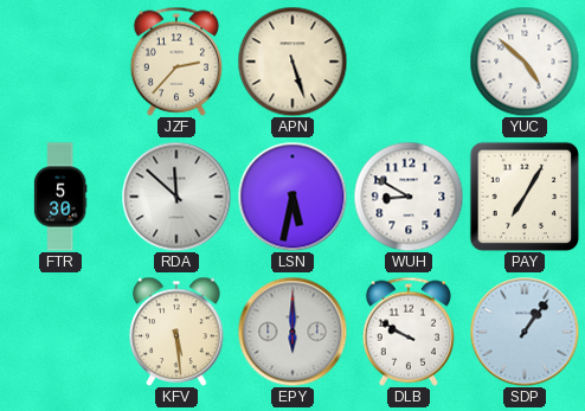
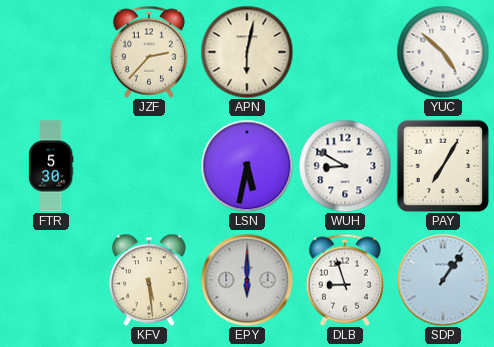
APN: 5:27 -> 6:02 (247, 52)
RDA: 11:52 -> none (176, 197)
DLB: 9:50 -> 8:57 (345, 280)
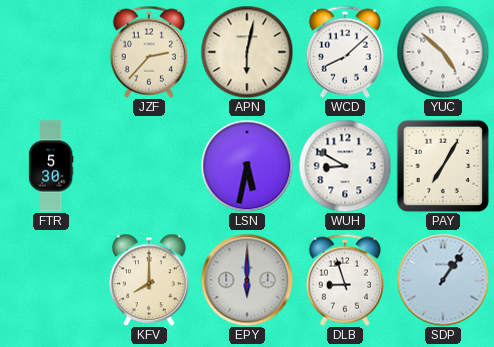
WCD: none -> 8:08 (345, 52)
KFV: 5:29 -> 8:00 (149, 280)
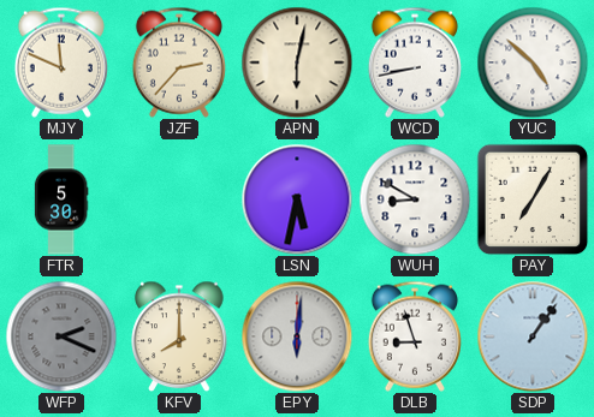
MJY: none -> 11:49 (61, 62)
WCD: 8:08 -> 8:43 (415, 62)
WFP: none -> 2:19 (61, 336)
EPY: 6:00 -> 6:01 (297, 336)
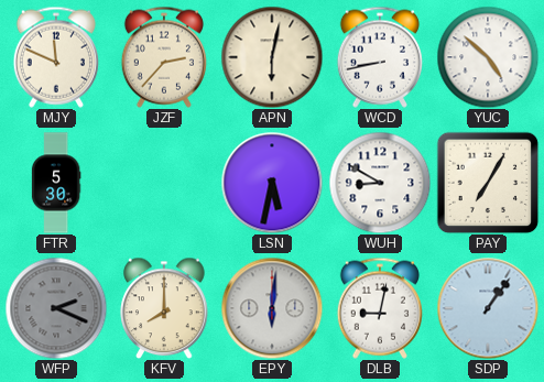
DLB: 8:57 -> 9:02 (380, 308)
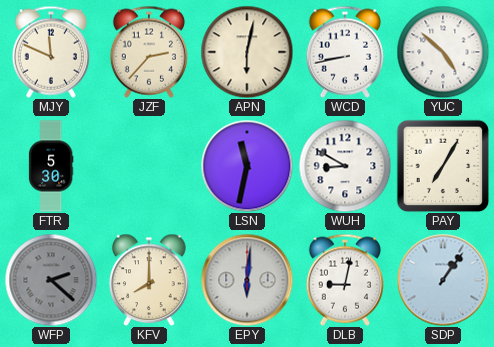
LSN: 5:32 -> 11:32 (247, 166)
WFP: 2:19 -> 2:22 (51, 280)
